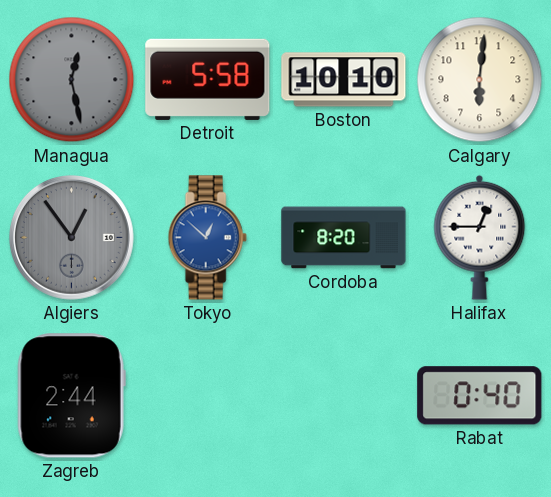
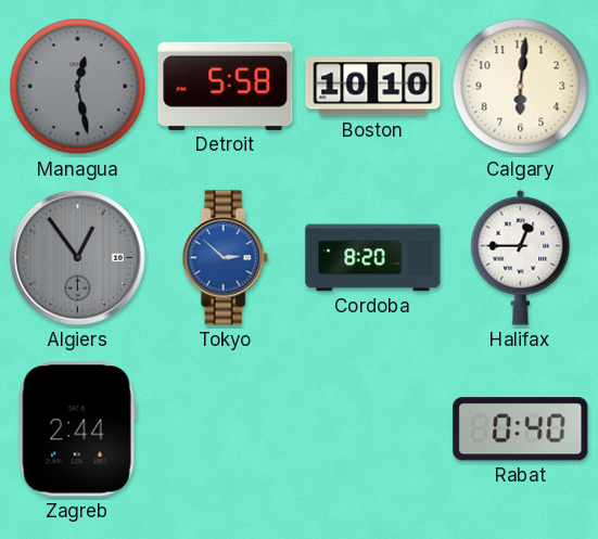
Tokyo: 12:52 -> 2:52 (225, 258)
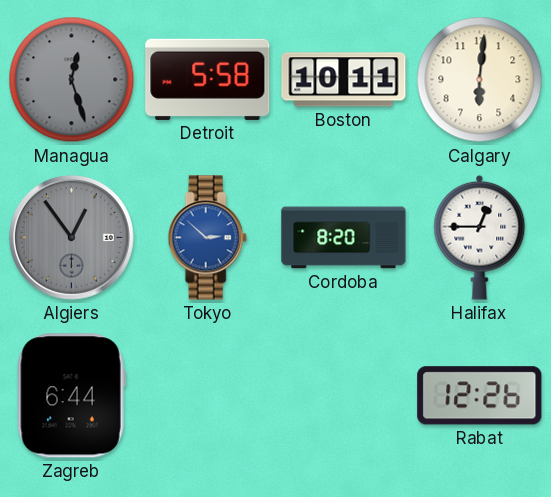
Managua: 12:28 -> 12:27 (72, 80)
Boston: 10:10 -> 10:11 (344, 80)
Zagreb: 2:44 -> 6:44 (71, 396)
Rabat: 0:40 -> 12:26 (480, 396)
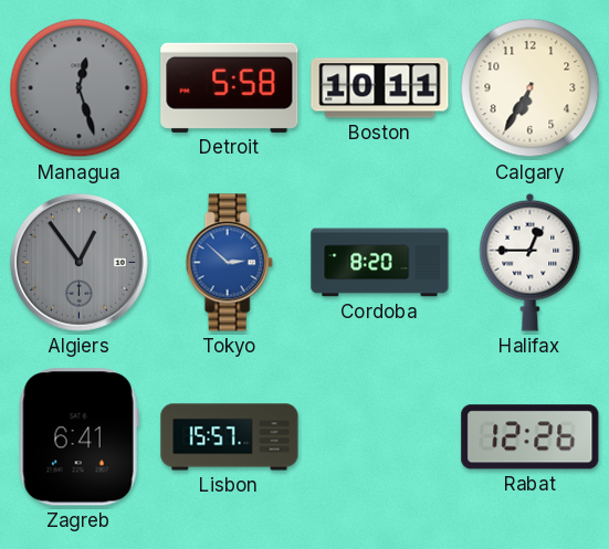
Calgary: 6:01 -> 6:35 (531, 88)
Zagreb: 6:44 -> 6:41 (78, 437)
Lisbon: none -> 15:57 (230, 437)
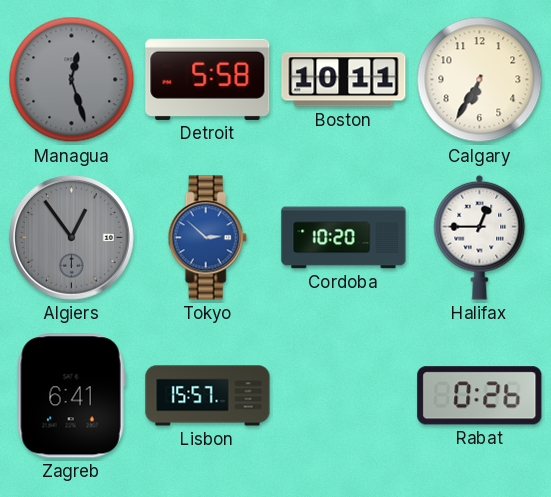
Cordoba: 8:20 -> 10:20 (344, 238)
Rabat: 12:26 -> 0:26 (480, 396)
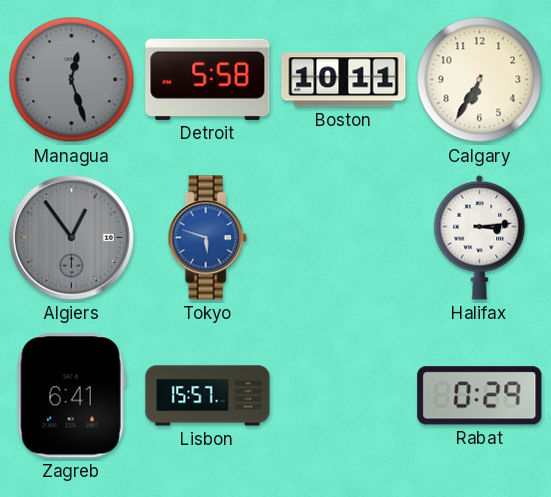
Tokyo: 2:52 -> 5:48 (207, 238)
Cordoba: 10:20 -> none (344, 238)
Halifax: 12:45 -> 3:14 (480, 237)
Rabat: 0:26 -> 0:29 (480, 396)
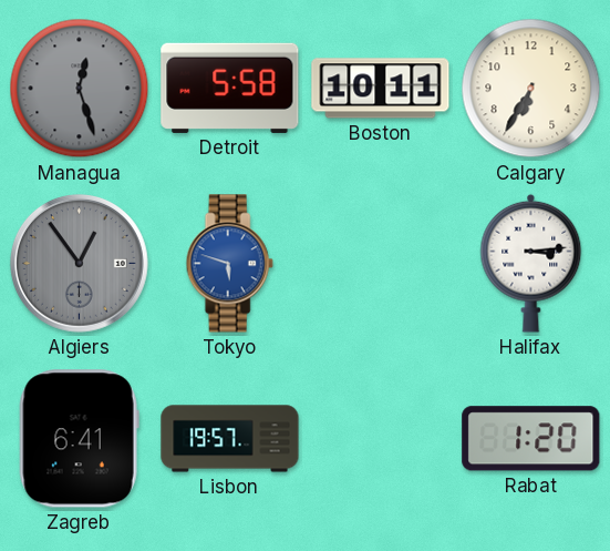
Lisbon: 15:57 -> 19:57 (230, 439)
Rabat: 0:29 -> 1:20 (531, 439)
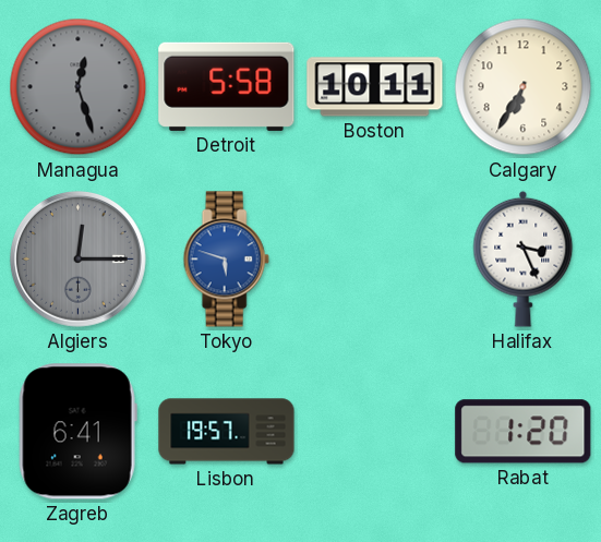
Algiers: 12:54 -> 12:15 (79, 260)
Halifax: 3:14 -> 3:26 (524, 258)
